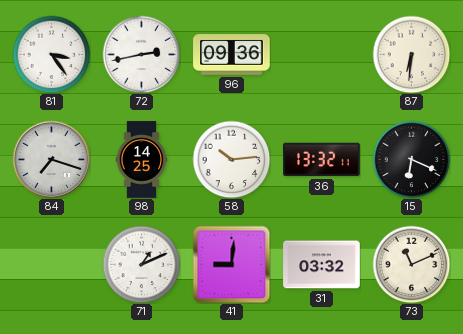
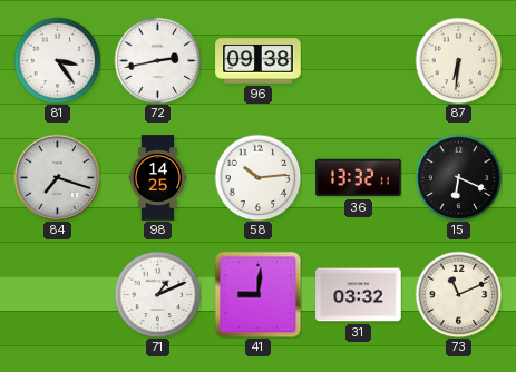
96: 09:36 -> 09:38 (259, 61)
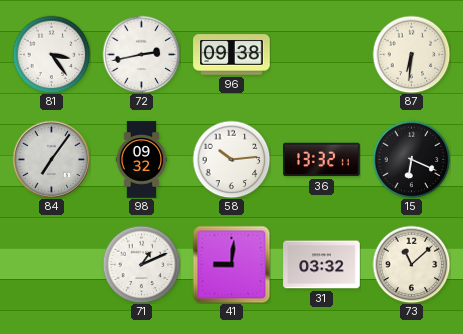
84: 7:18 -> 7:06 (51, 159)
98: 14:25 -> 09:32 (142, 160)
73: 11:11 -> 11:08 (411, 264)
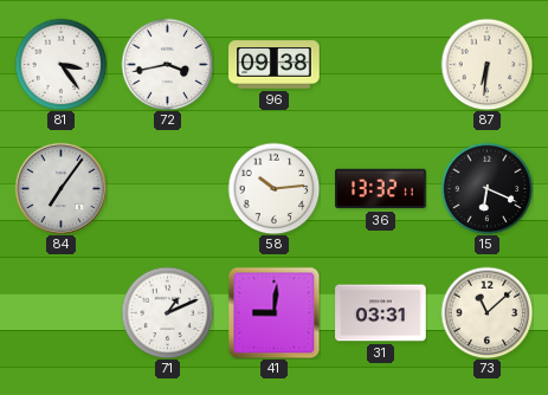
72: 2:43 -> 3:43 (167, 64)
98: 09:32 -> none (142, 160)
31: 03:32 -> 03:31 (381, 313)
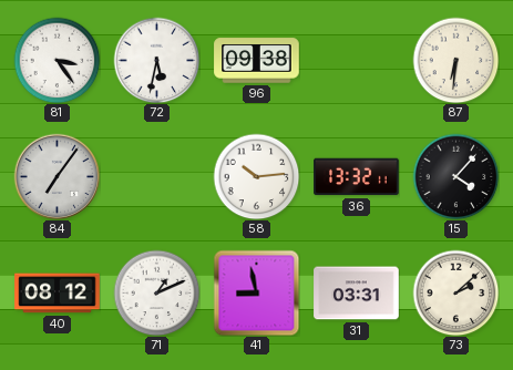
72: 3:43 -> 5:32 (156, 60)
15: 6:19 -> 4:07 (455, 176)
40: none -> 08:12 (58, 294)
41: 9:01 -> 8:58 (256, 292)
73: 11:08 -> 2:08 (455, 292)
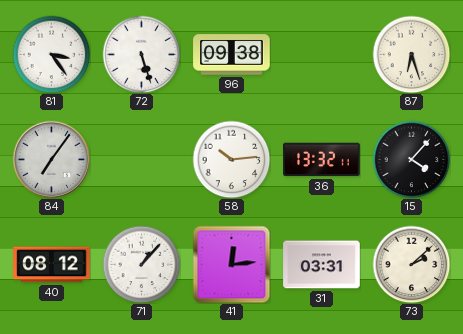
72: 5:32 -> 5:27 (141, 54)
87: 6:31 -> 6:27 (411, 54)
71: 1:11 -> 1:07 (141, 264)
41: 8:58 -> 12:14 (231, 264)
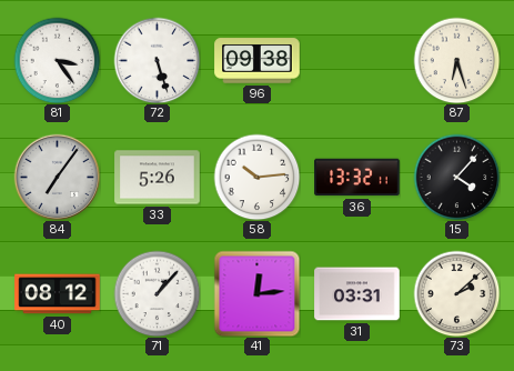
33: none -> 5:26 (158, 178)
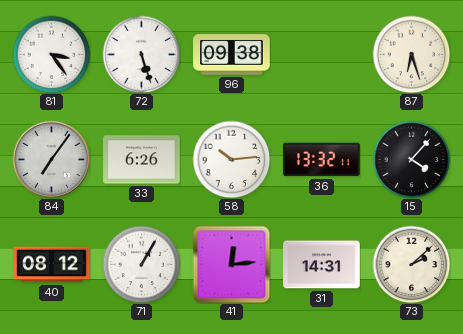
33: 5:26 -> 6:26 (142, 160)
71: 1:07 -> 1:05 (141, 264)
31: 03:31 -> 14:31 (322, 265)
